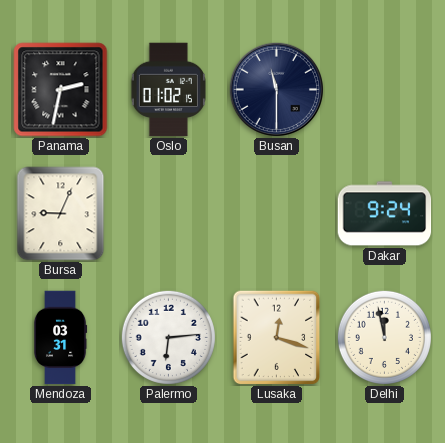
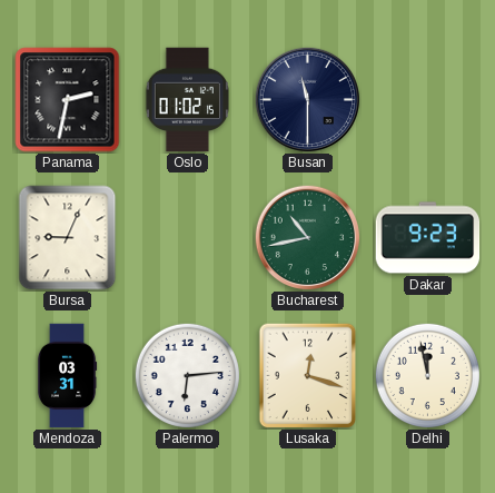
Bucharest: none -> 10:43 (307, 237)
Dakar: 9:24 -> 9:23 (428, 238)
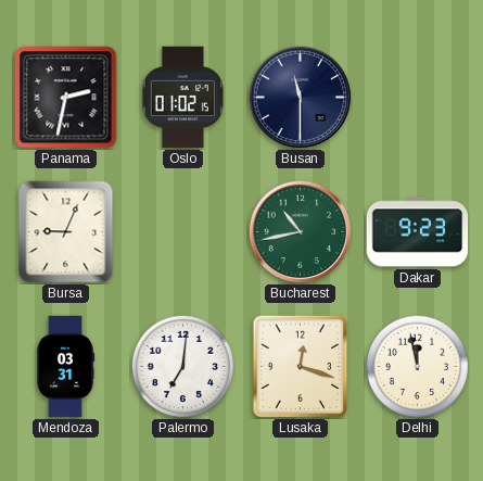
Palermo: 6:14 -> 7:01 (182, 366)
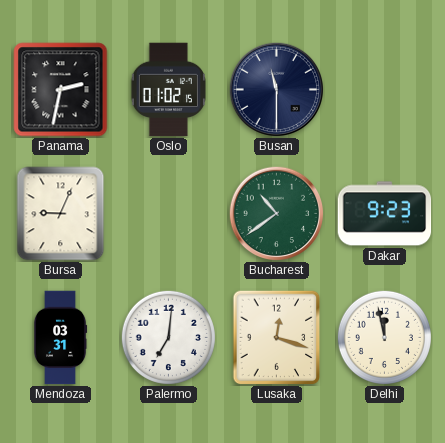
Bucharest: 10:43 -> 10:39 (276, 213)
